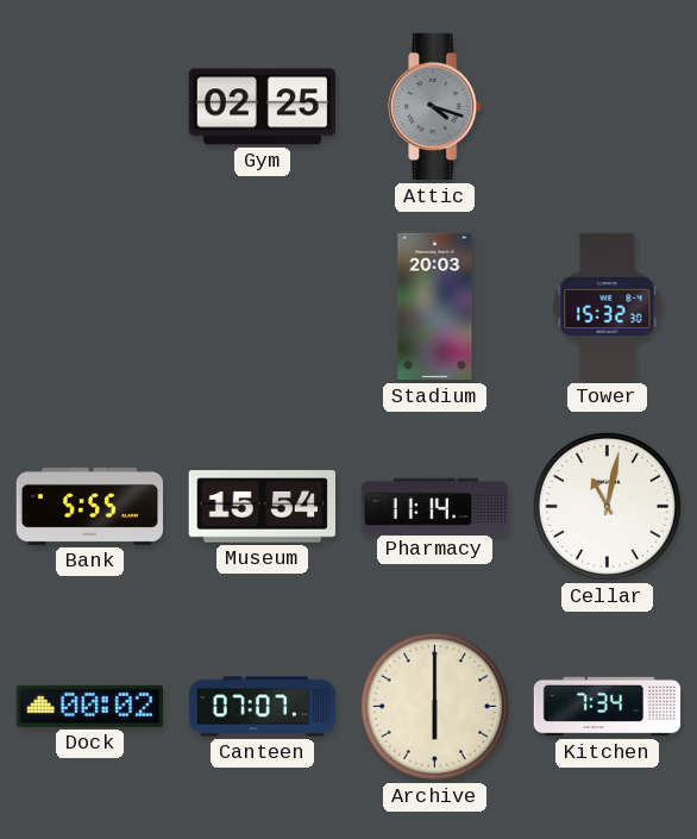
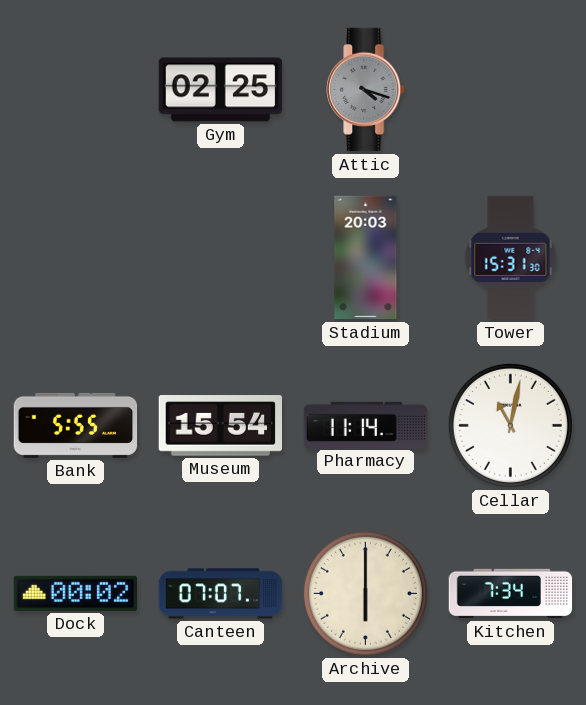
Tower: 15:32 -> 15:31 (511, 258)
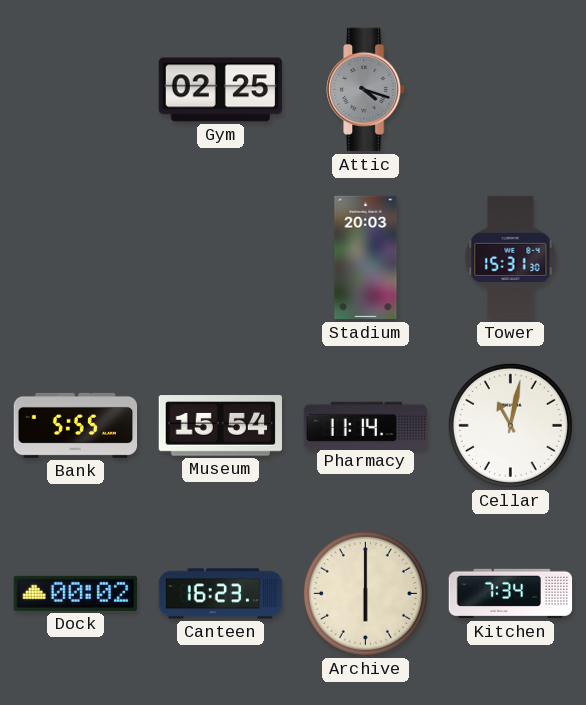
Canteen: 07:07 -> 16:23 (221, 594)
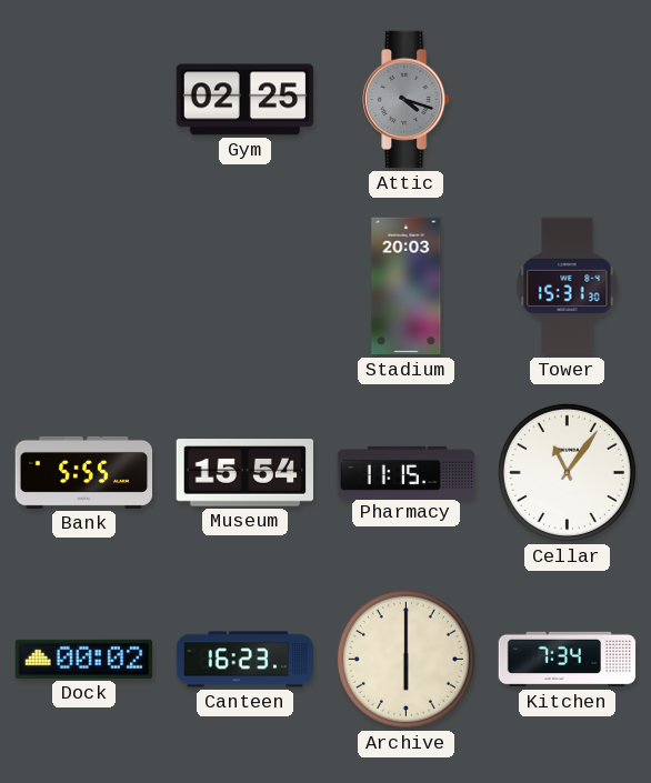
Pharmacy: 11:14 -> 11:15 (407, 472)
Cellar: 11:02 -> 11:06 (567, 472)
